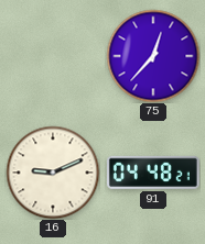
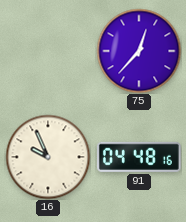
16: 9:11 -> 9:56 (48, 157)
91: 04:48:21 -> 04:48:16 (139, 157)
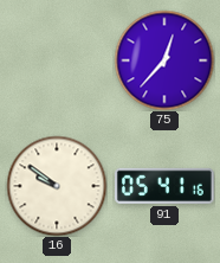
16: 9:56 -> 9:51 (57, 186)
91: 04:48 -> 05:41 (164, 186)
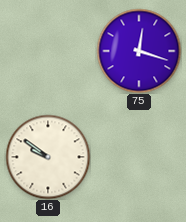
75: 12:37 -> 12:18 (139, 51)
91: 05:41 -> none (164, 186)
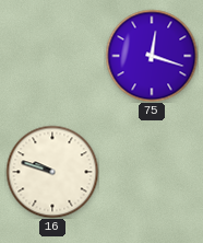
16: 9:51 -> 9:48 (52, 172)
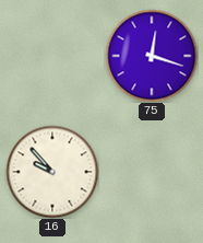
16: 9:48 -> 9:53 (52, 172)
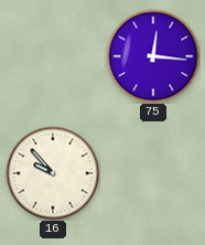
75: 12:18 -> 12:16 (153, 56)
